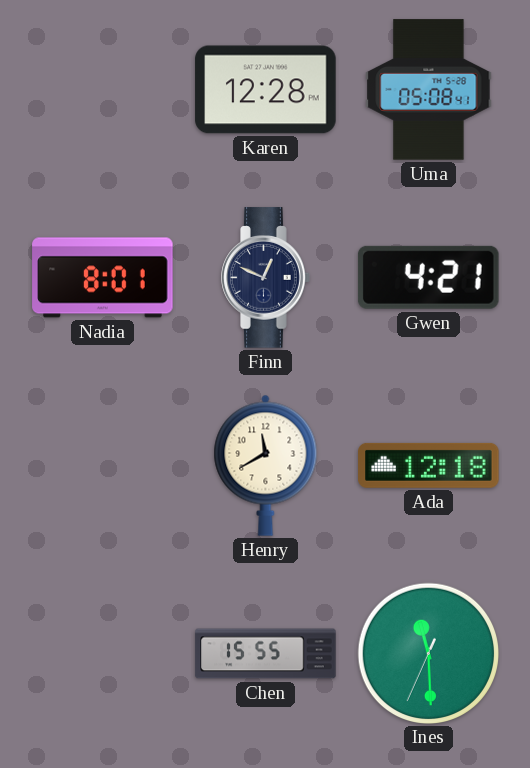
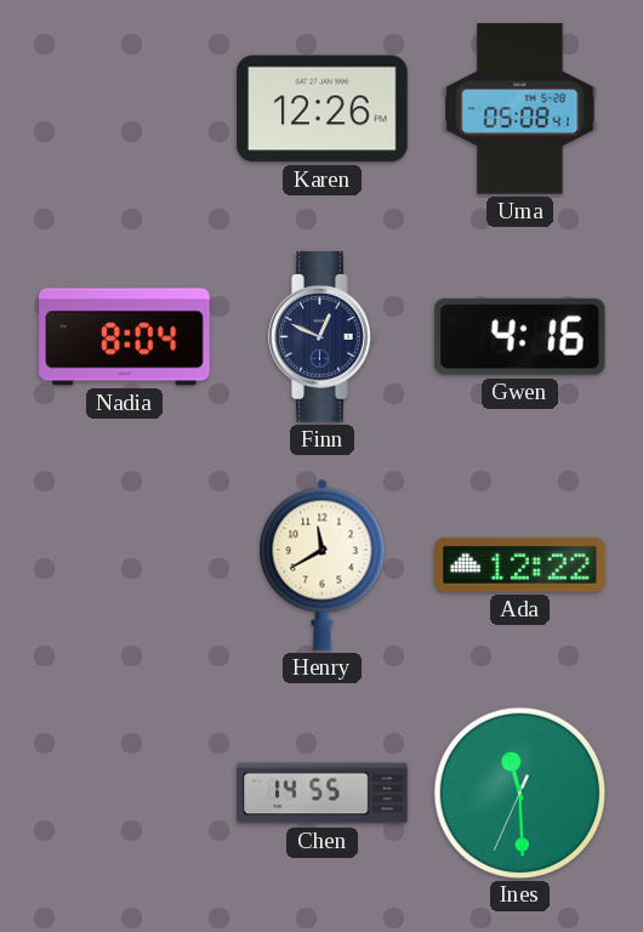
Karen: 12:28 -> 12:26 (323, 109)
Nadia: 8:01 -> 8:04 (125, 337)
Gwen: 4:21 -> 4:16 (519, 336)
Ada: 12:18 -> 12:22 (520, 564)
Chen: 15:55 -> 14:55 (323, 794)
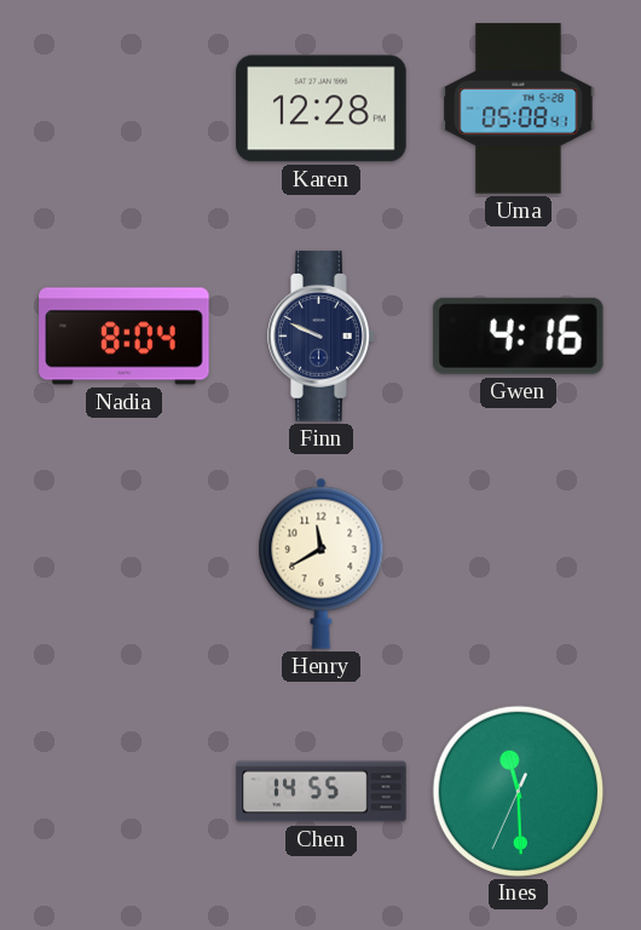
Karen: 12:26 -> 12:28 (322, 109)
Finn: 12:49 -> 9:49 (322, 337)
Ada: 12:22 -> none (520, 564)
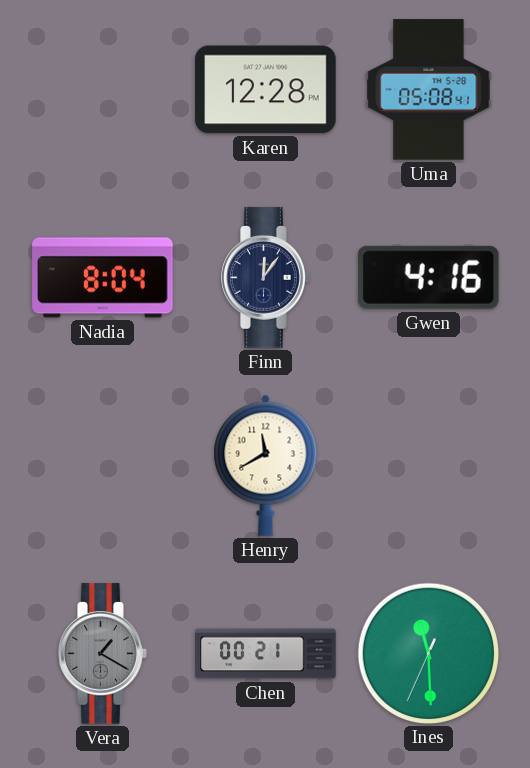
Finn: 9:49 -> 12:06 (266, 278)
Vera: none -> 1:20 (103, 654)
Chen: 14:55 -> 00:21 (266, 654)
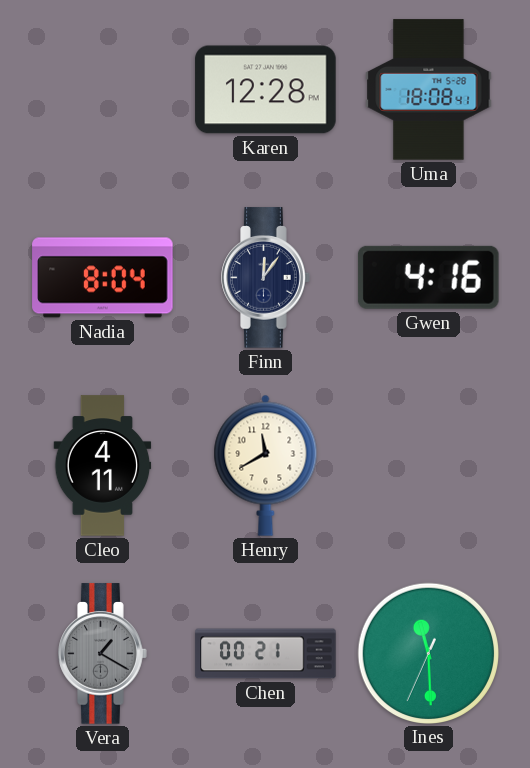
Uma: 05:08 -> 18:08 (429, 90)
Cleo: none -> 4:11 (103, 466)
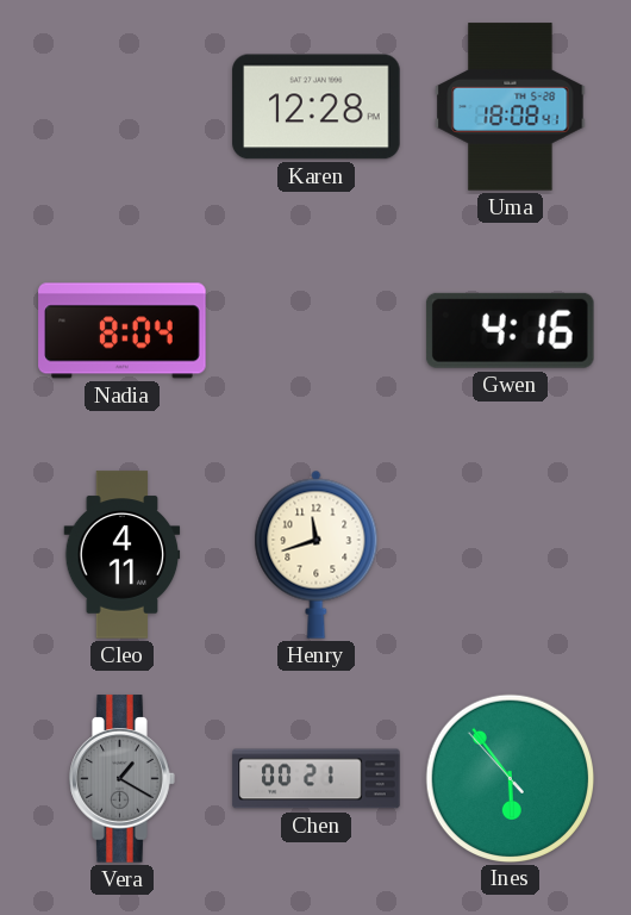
Finn: 12:06 -> none (266, 278)
Henry: 11:40 -> 11:42 (317, 554)
Ines: 11:29 -> 5:53 (510, 778)
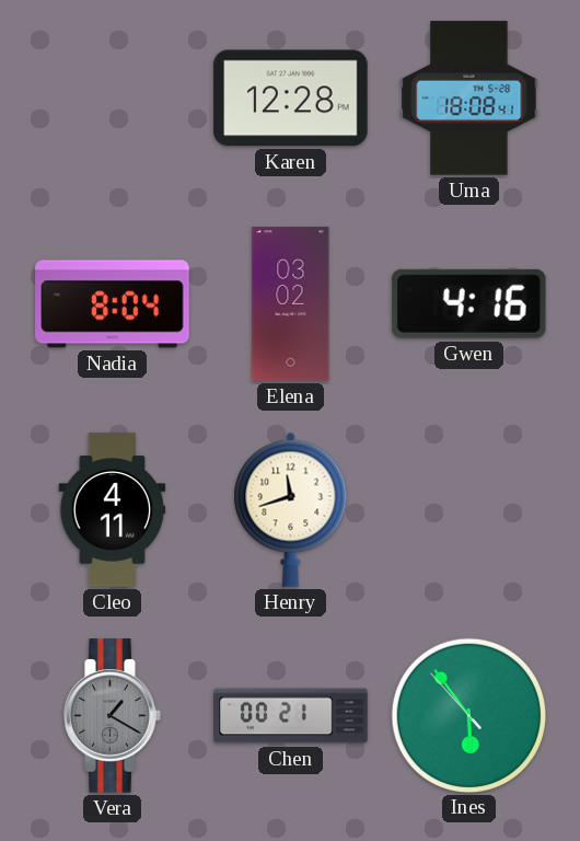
Elena: none -> 03:02 (291, 304)
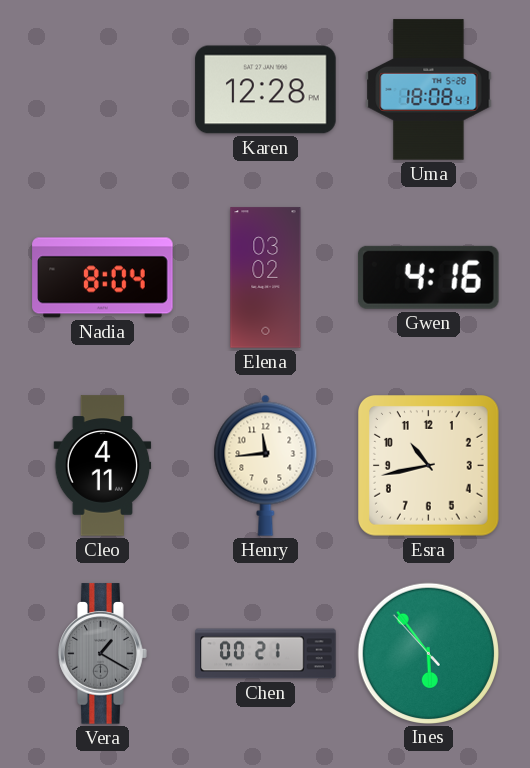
Henry: 11:42 -> 11:44 (266, 465)
Esra: none -> 10:43 (429, 466)
